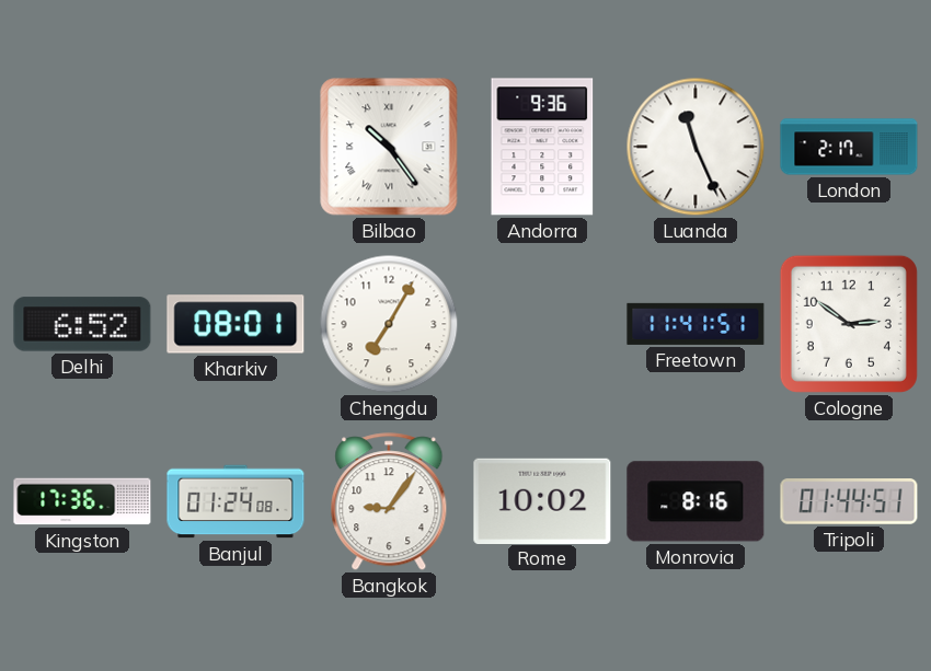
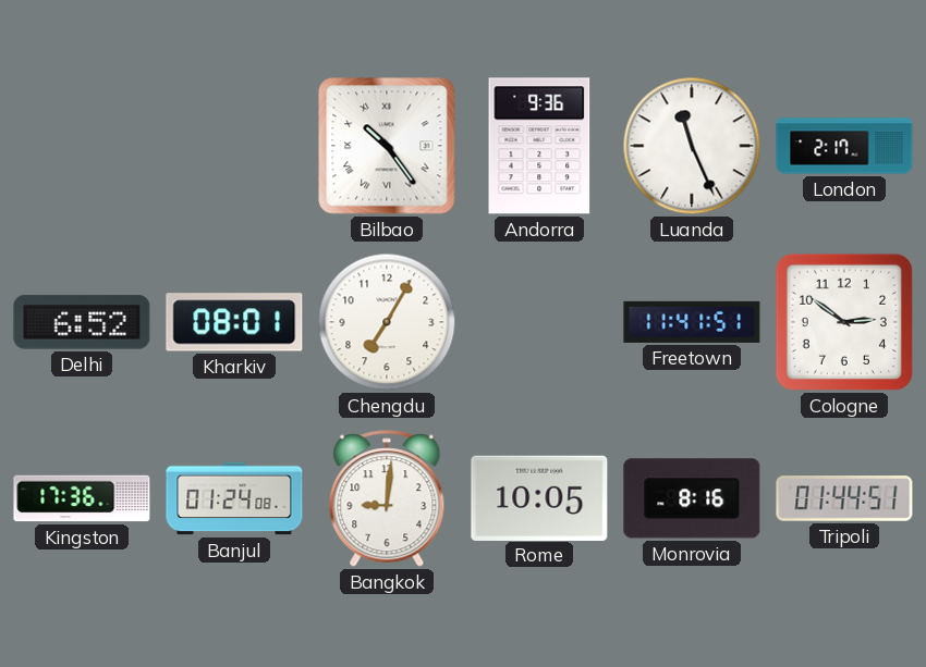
Bangkok: 9:06 -> 9:01 (387, 499)
Rome: 10:02 -> 10:05 (539, 497)
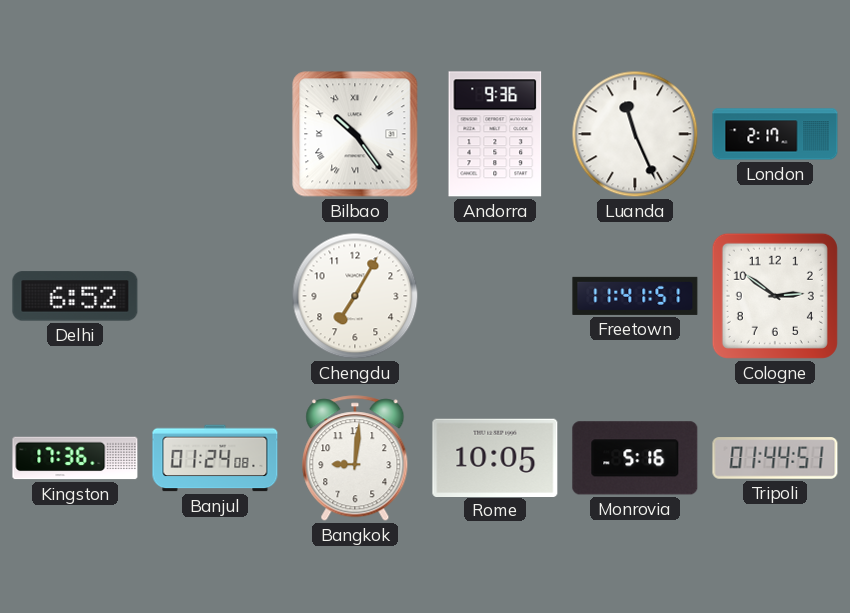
Kharkiv: 08:01 -> none (234, 322)
Monrovia: 8:16 -> 5:16 (635, 458)
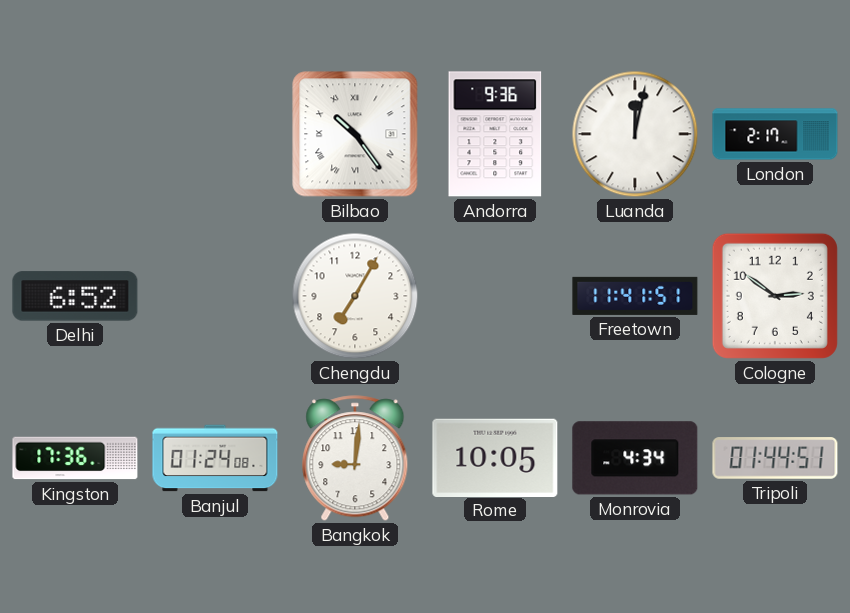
Luanda: 11:26 -> 12:02 (635, 134)
Monrovia: 5:16 -> 4:34 (635, 458)
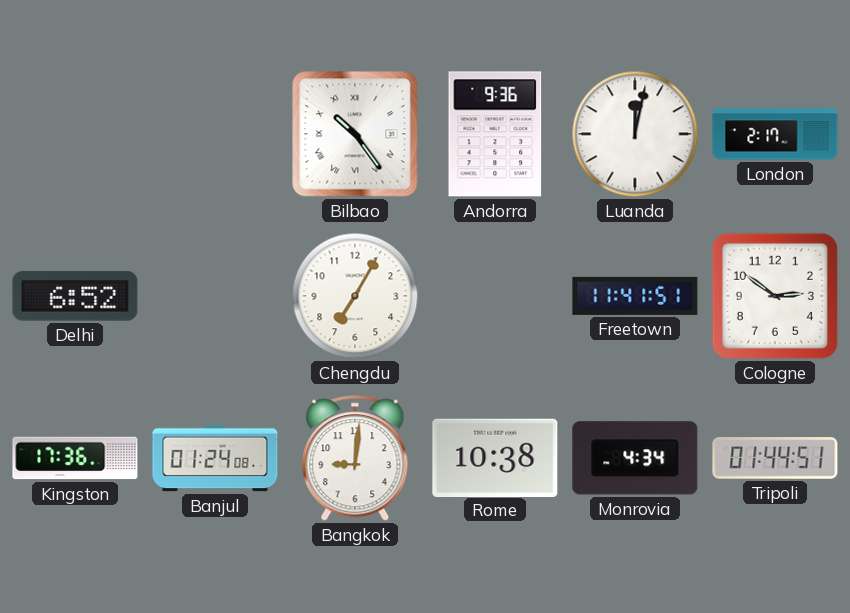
Rome: 10:05 -> 10:38 (495, 457)
